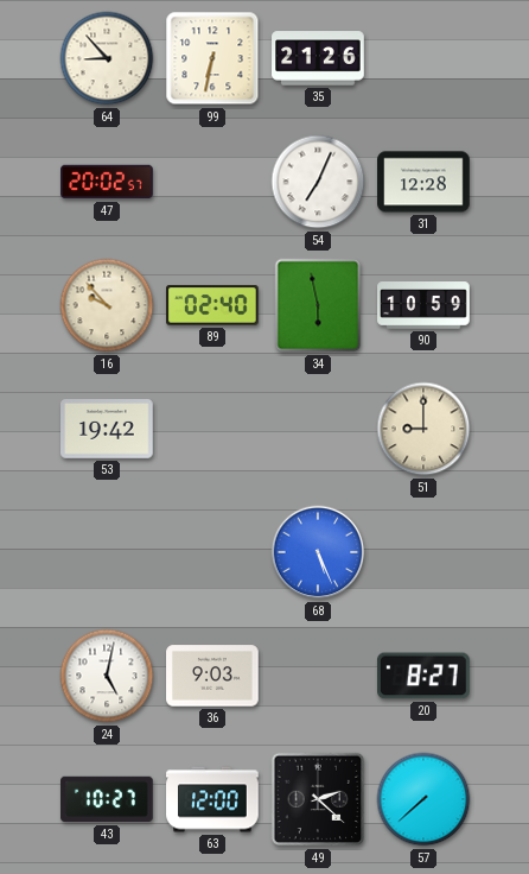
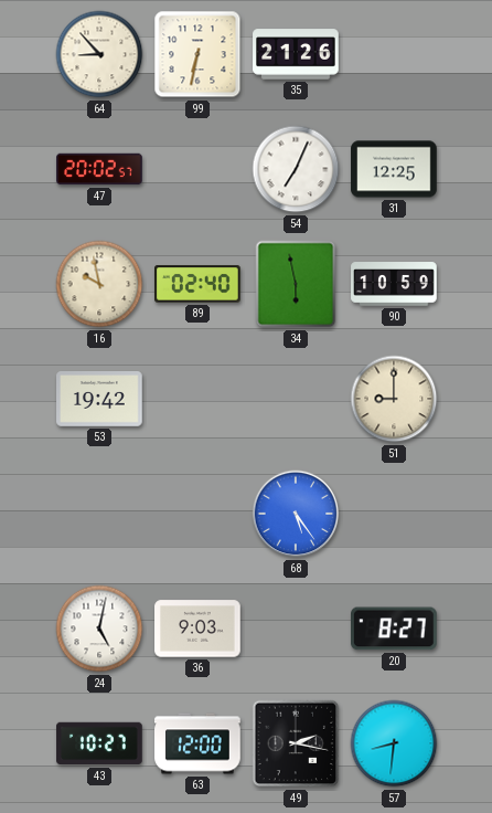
31: 12:28 -> 12:25 (394, 169)
16: 9:53 -> 9:58 (99, 284)
68: 5:26 -> 5:24 (296, 514)
49: 2:22 -> 2:17 (296, 743)
57: 7:38 -> 8:31 (394, 743)
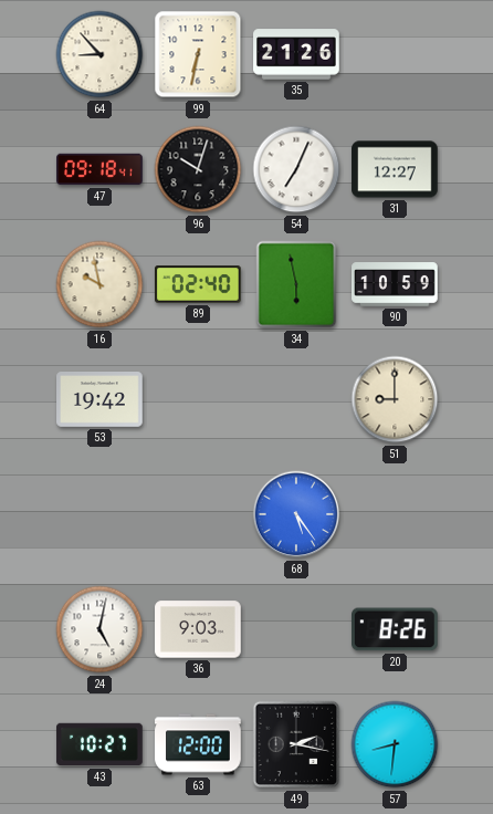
47: 20:02 -> 09:18 (99, 169)
96: none -> 10:03 (198, 169)
31: 12:25 -> 12:27 (395, 169)
20: 8:27 -> 8:26 (396, 629)
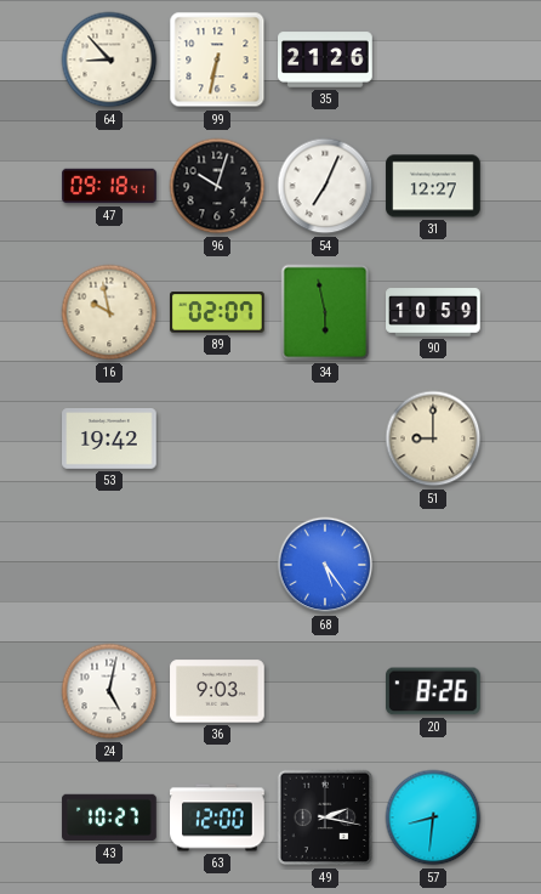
89: 02:40 -> 02:07 (218, 312)
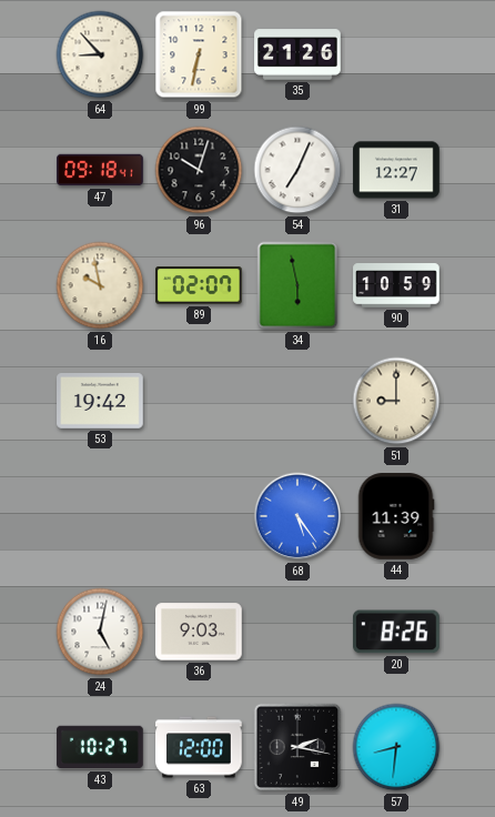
44: none -> 11:39 (396, 516)
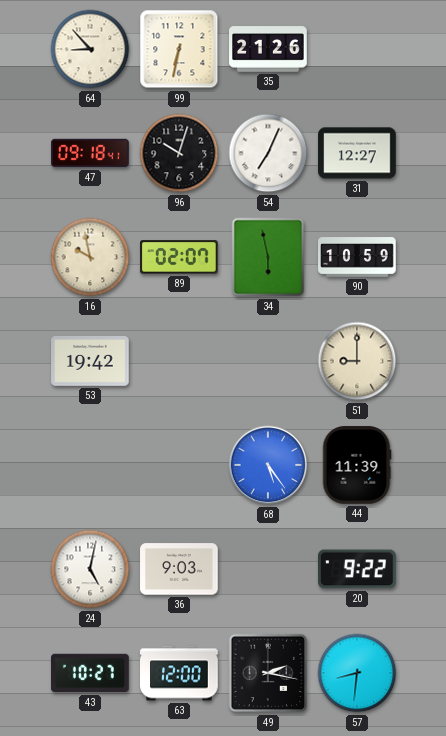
20: 8:26 -> 9:22 (358, 569)
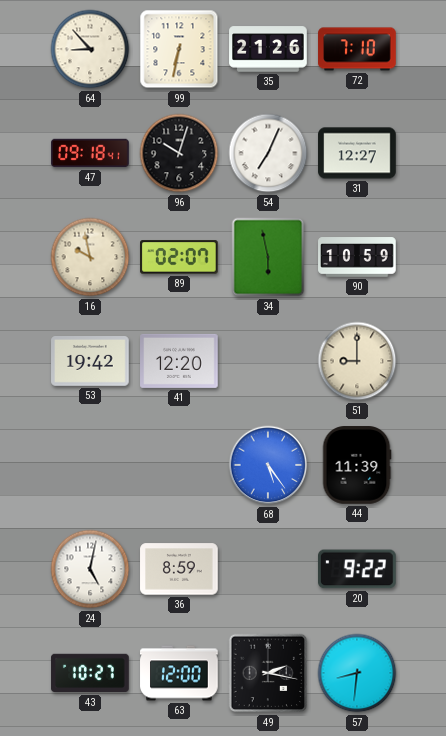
72: none -> 7:10 (357, 49)
41: none -> 12:20 (179, 361)
36: 9:03 -> 8:59 (179, 569)
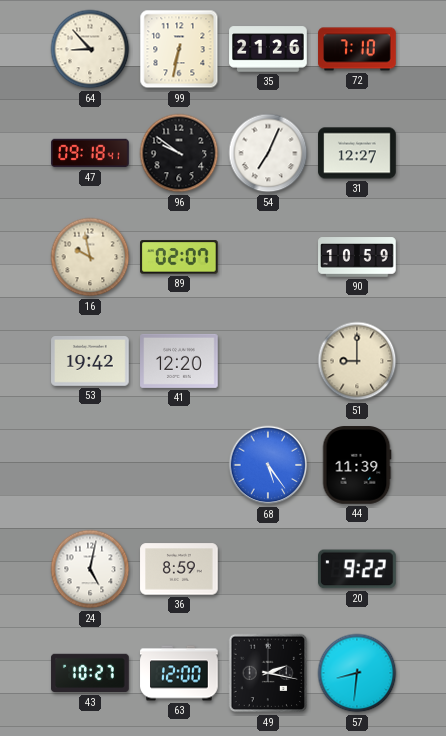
96: 10:03 -> 9:51 (179, 153)
34: 5:58 -> none (268, 257)
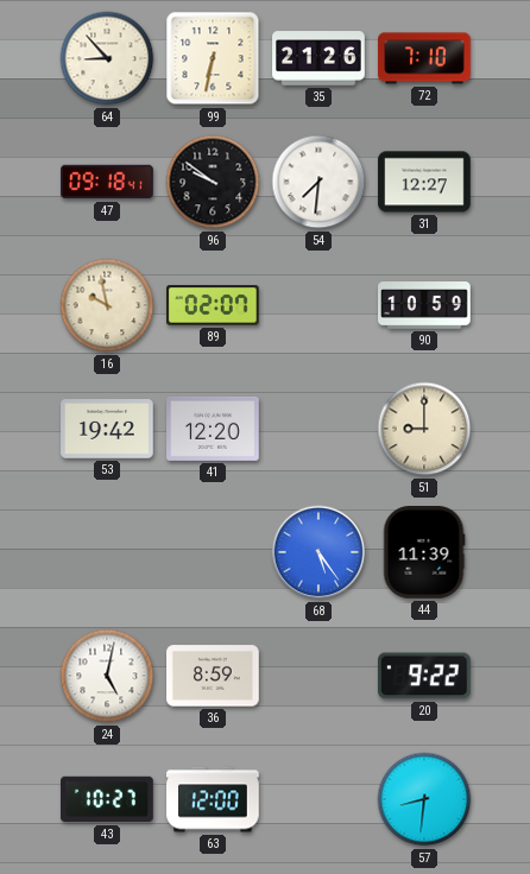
54: 7:04 -> 7:31 (318, 182)
49: 2:17 -> none (268, 673)
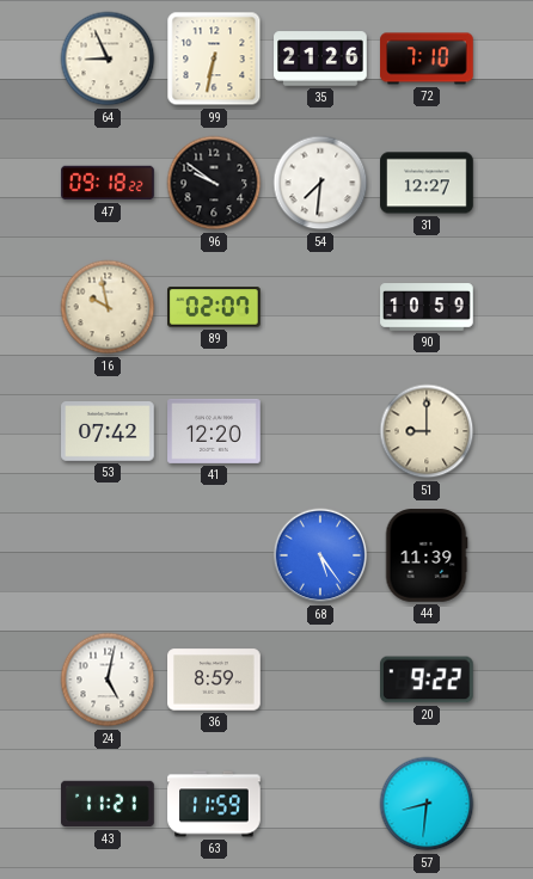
64: 8:53 -> 8:56 (108, 59)
47: 09:18:41 -> 09:18:22 (108, 183)
53: 19:42 -> 07:42 (108, 432)
43: 10:27 -> 11:21 (108, 804)
63: 12:00 -> 11:59 (214, 804)
